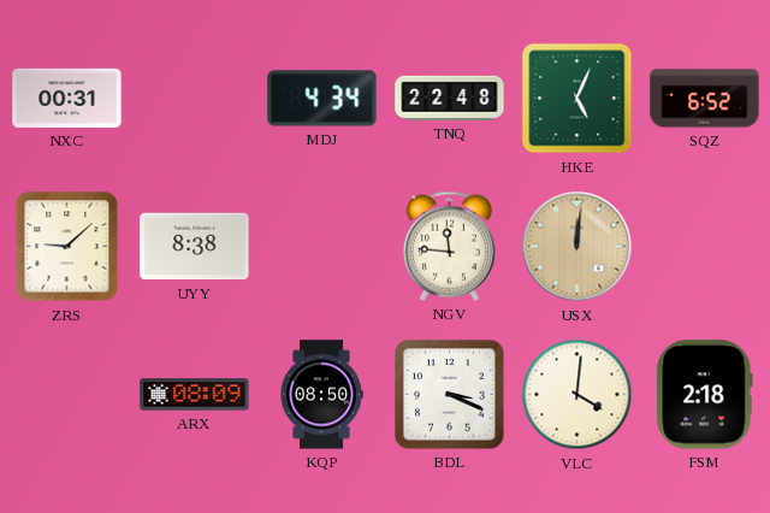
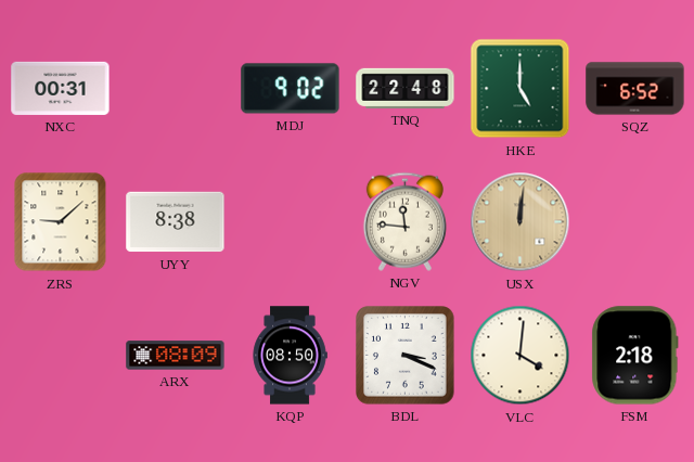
MDJ: 4:34 -> 9:02 (291, 89)
HKE: 5:04 -> 5:00 (520, 89)
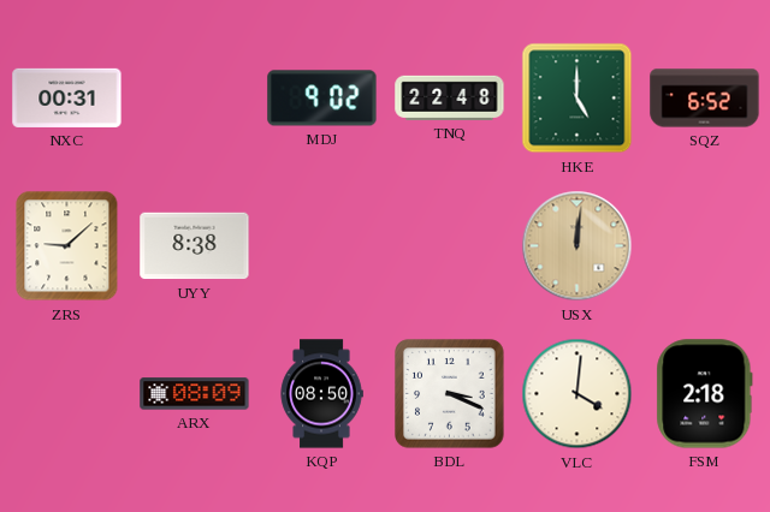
NGV: 11:46 -> none (404, 221)
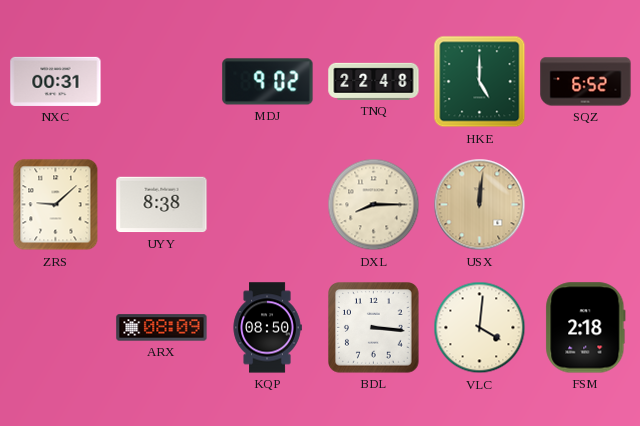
DXL: none -> 8:15 (374, 205)
BDL: 3:19 -> 3:16 (374, 328)
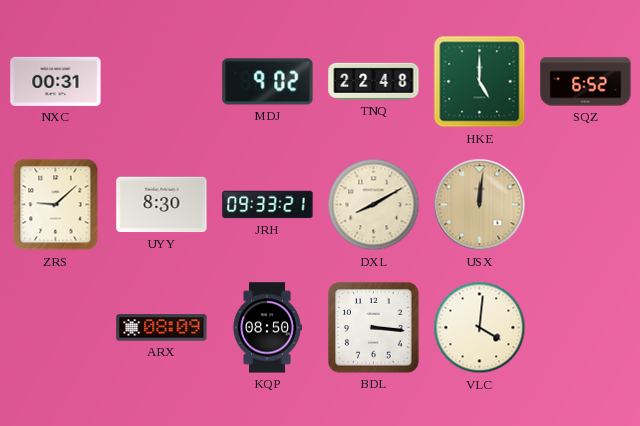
UYY: 8:38 -> 8:30 (162, 205)
JRH: none -> 09:33 (268, 205)
DXL: 8:15 -> 8:10 (374, 205)
FSM: 2:18 -> none (586, 328)
